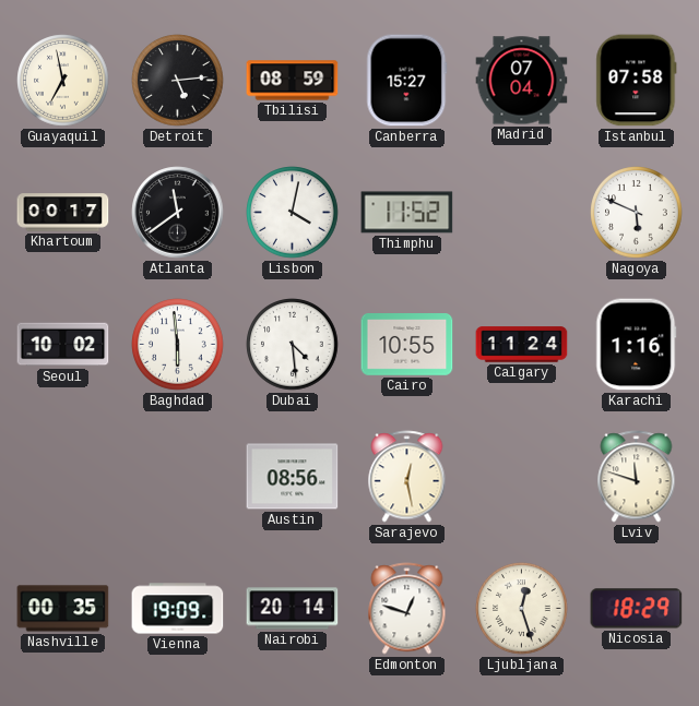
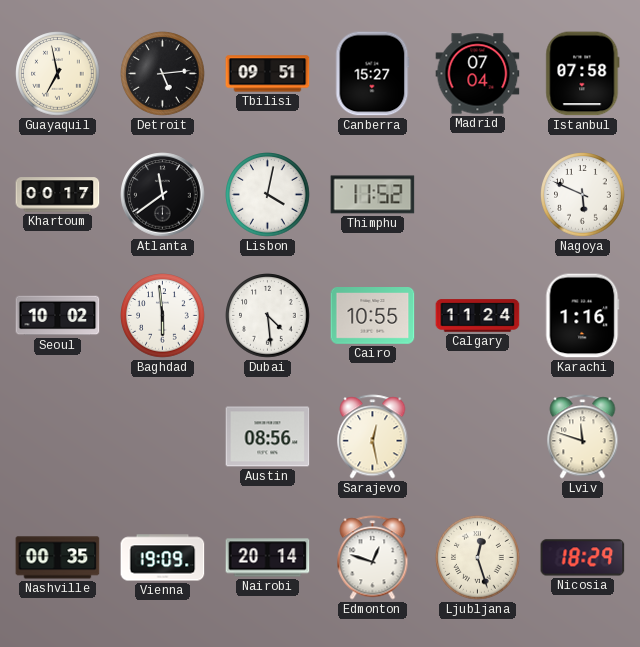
Tbilisi: 08:59 -> 09:51 (268, 74)
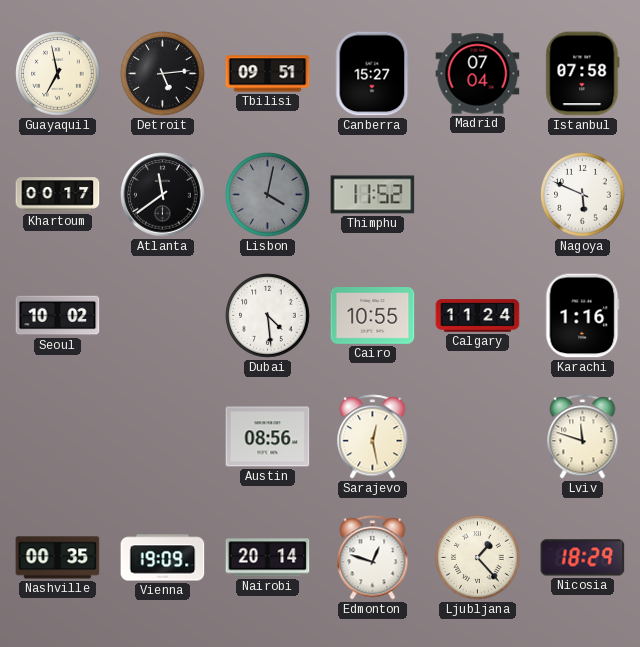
Lisbon dial: white -> grey (268, 195)
Baghdad: 5:59 -> none (163, 316)
Ljubljana: 12:27 -> 1:23 (478, 558)
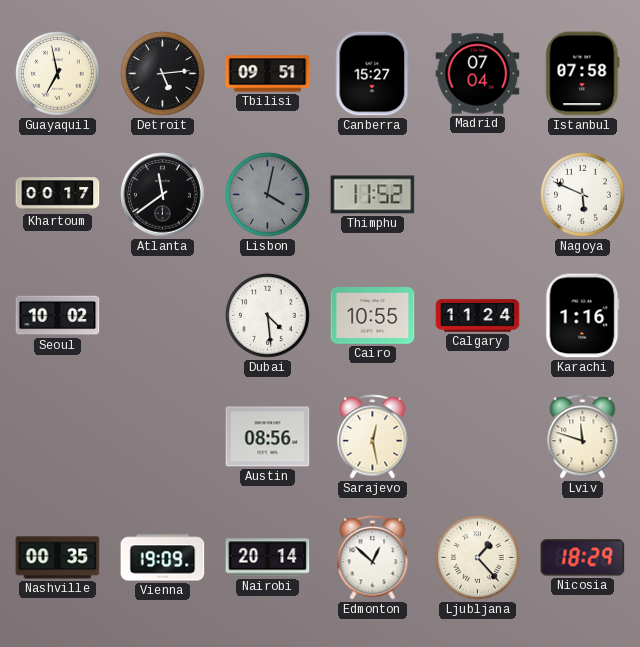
Edmonton: 12:48 -> 12:52 (373, 558)
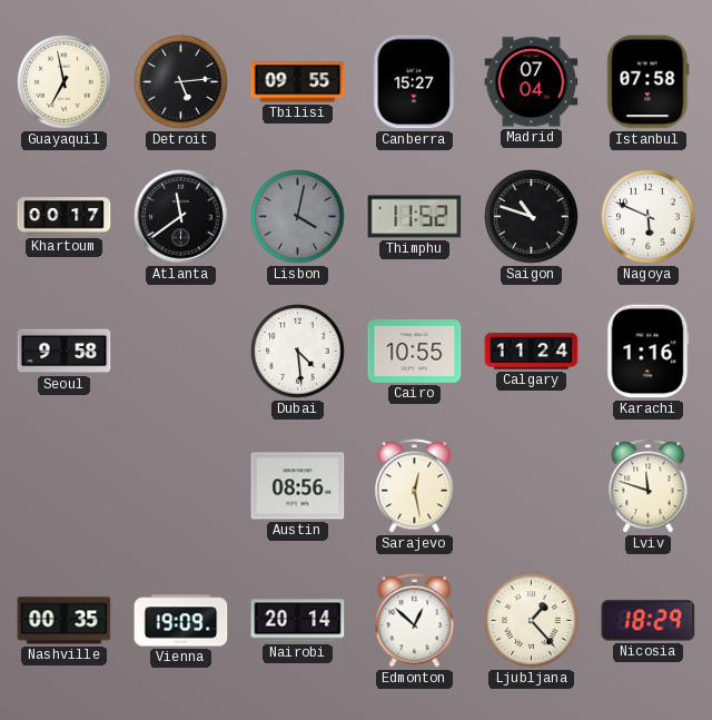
Tbilisi: 09:51 -> 09:55 (298, 82)
Saigon: none -> 10:48 (532, 217)
Seoul: 10:02 -> 9:58 (65, 352)
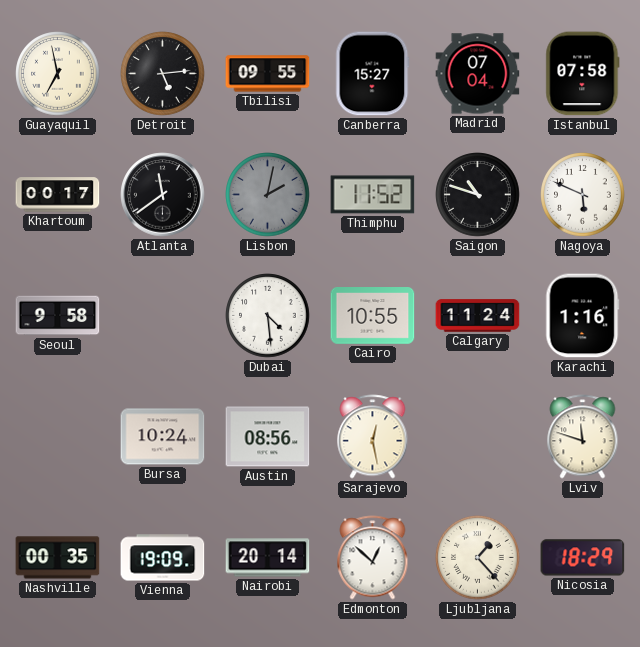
Lisbon: 4:02 -> 2:02 (268, 195)
Bursa: none -> 10:24 (163, 437)
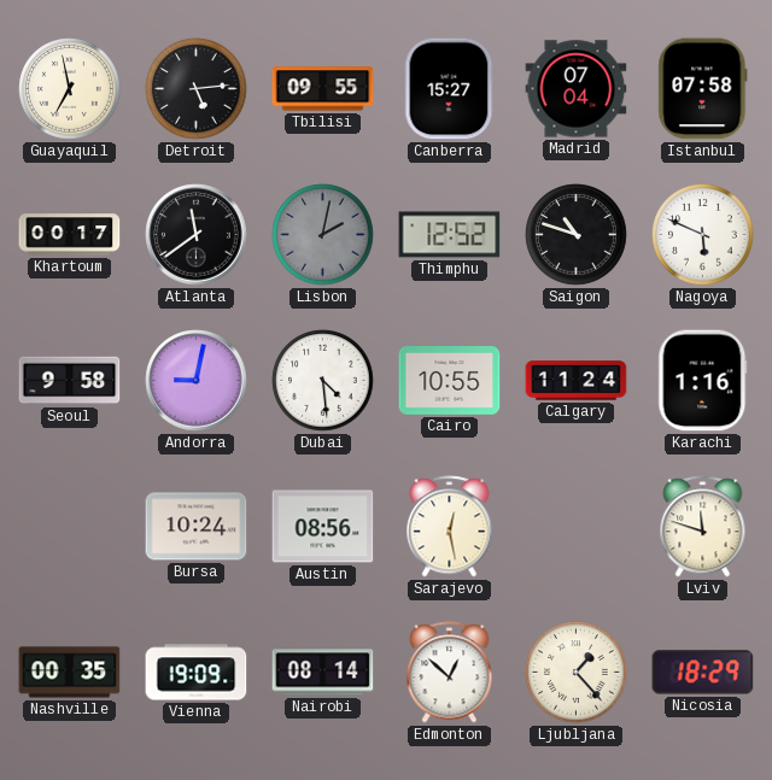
Thimphu: 11:52 -> 12:52 (450, 235)
Andorra: none -> 9:02 (197, 381)
Nairobi: 20:14 -> 08:14 (323, 673)
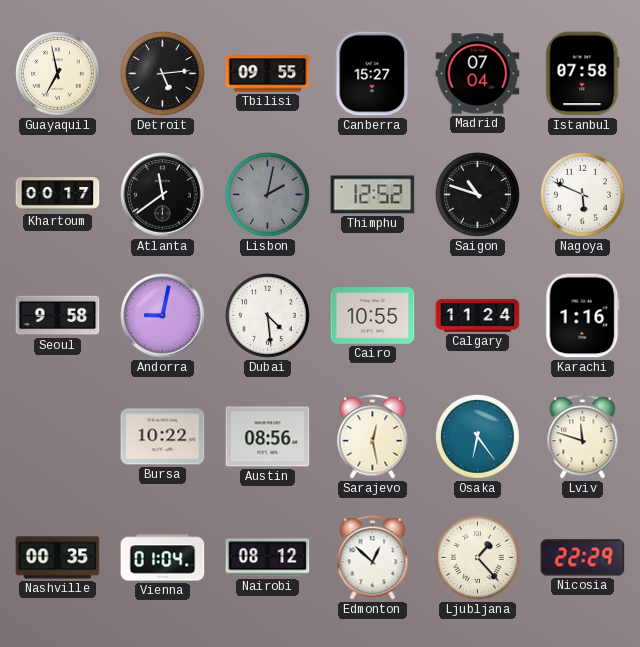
Bursa: 10:24 -> 10:22 (163, 437)
Osaka: none -> 6:24 (478, 437)
Vienna: 19:09 -> 01:04 (163, 558)
Nairobi: 08:14 -> 08:12 (268, 558)
Nicosia: 18:29 -> 22:29 (583, 558)
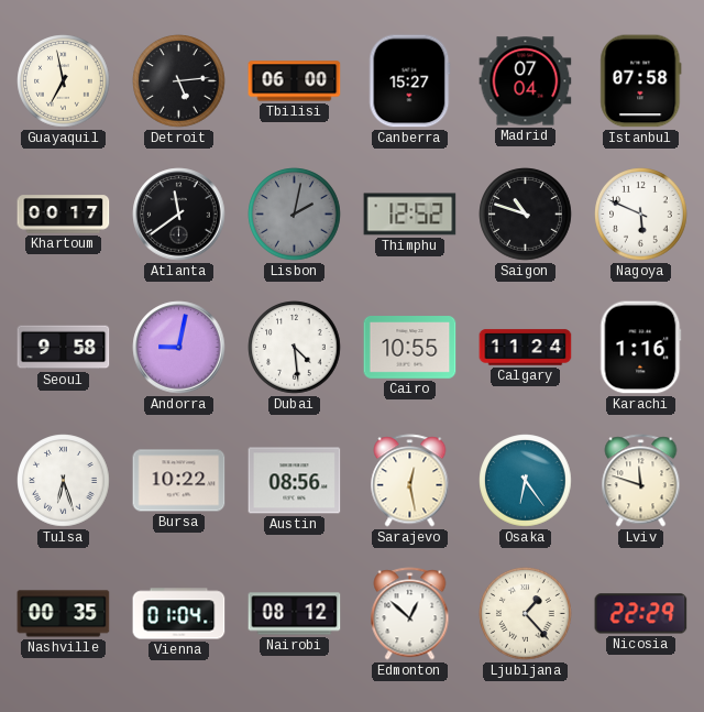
Tbilisi: 09:55 -> 06:00 (295, 81)
Tulsa: none -> 6:27 (64, 481)
